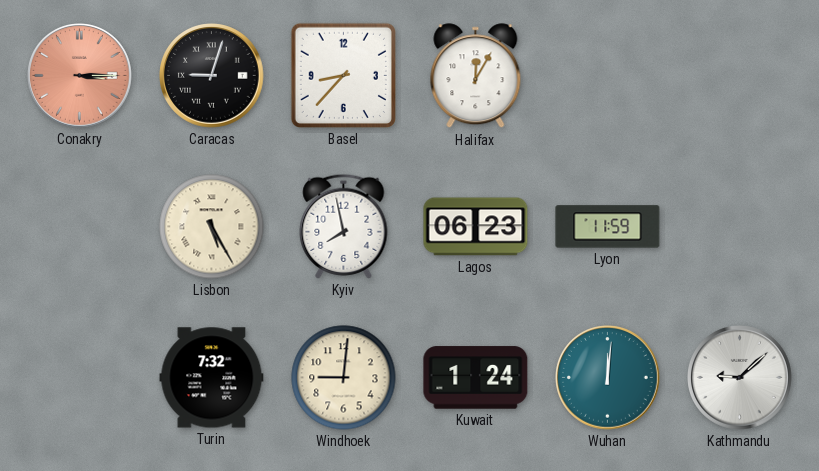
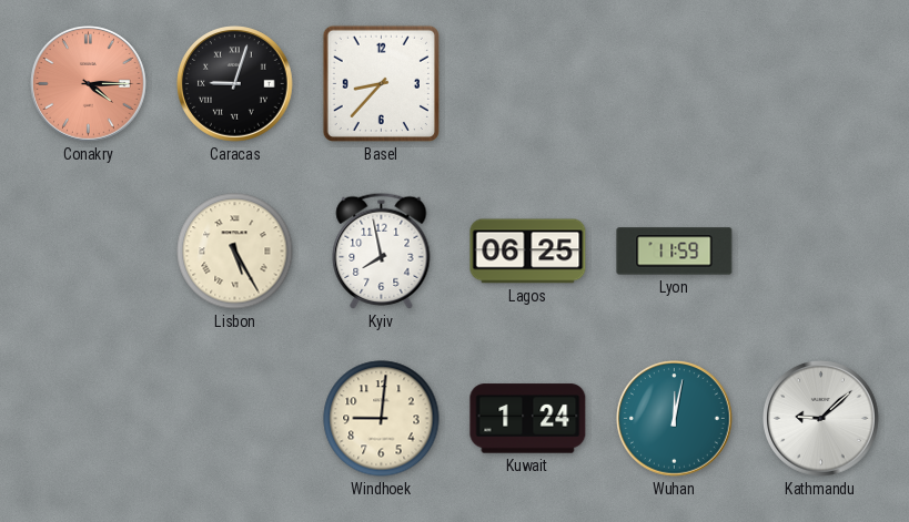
Conakry: 3:15 -> 4:15 (89, 84)
Halifax: 12:05 -> none (476, 76)
Lagos: 06:23 -> 06:25 (528, 252)
Turin: 7:32 -> none (212, 378)
Wuhan: 12:01 -> 12:02 (675, 419)
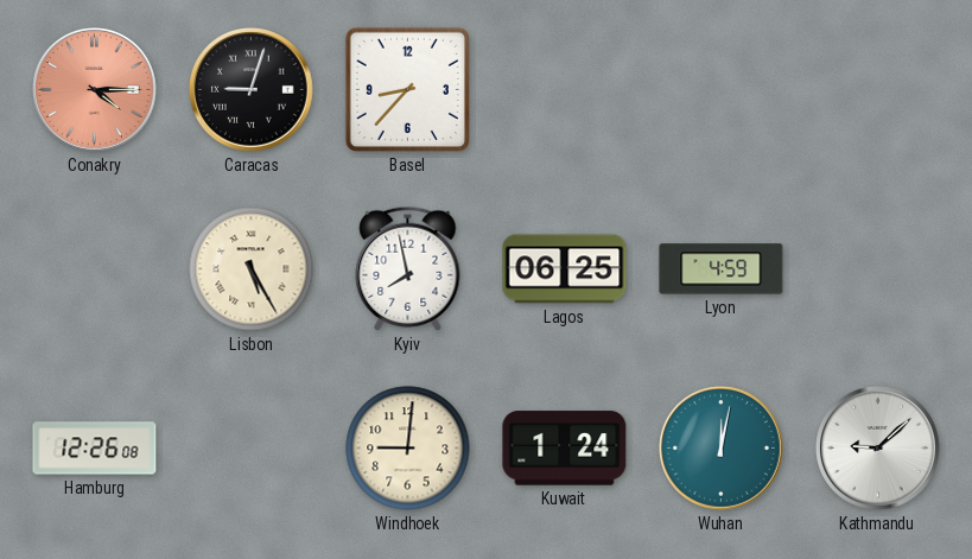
Lyon: 11:59 -> 4:59 (722, 269)
Hamburg: none -> 12:26 (95, 449)
